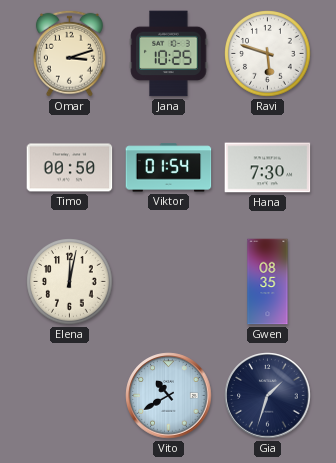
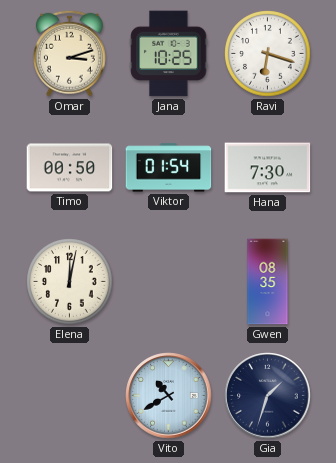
Ravi: 5:48 -> 6:18 (268, 54)
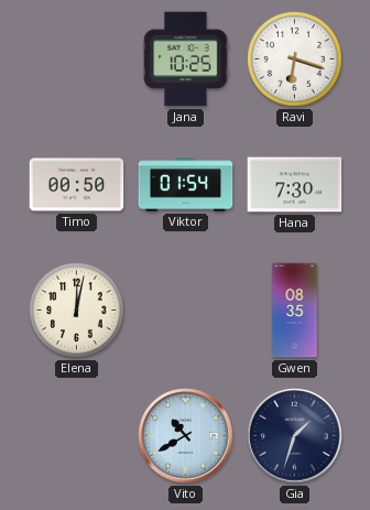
Omar: 3:12 -> none (69, 53)
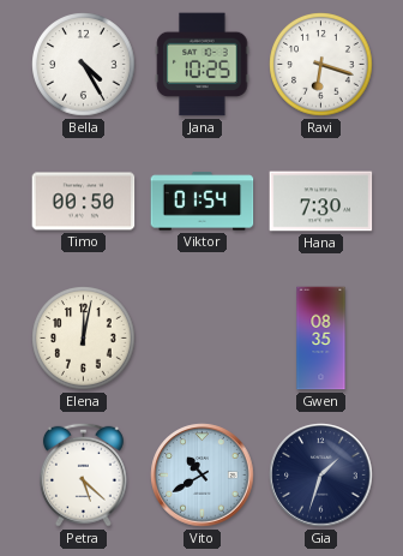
Bella: none -> 4:25 (84, 65)
Petra: none -> 5:22 (83, 474)
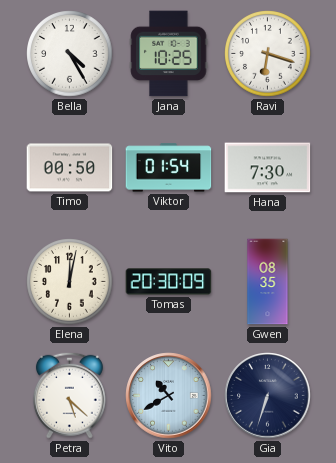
Tomas: none -> 20:30 (169, 282)
Gia: 1:33 -> 6:33 (268, 396)
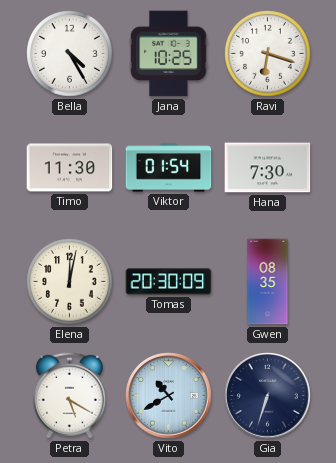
Timo: 00:50 -> 11:30 (70, 168)
Petra: 5:22 -> 5:20 (69, 395)
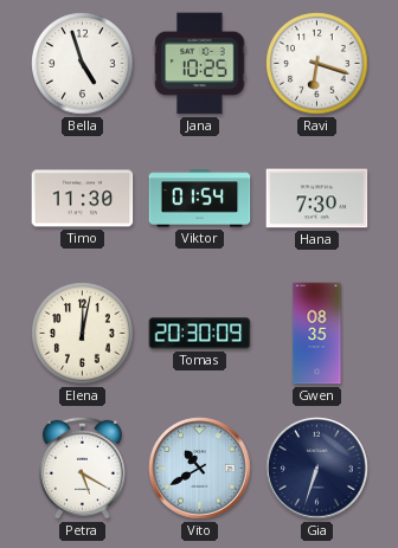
Bella: 4:25 -> 4:57 (83, 64)
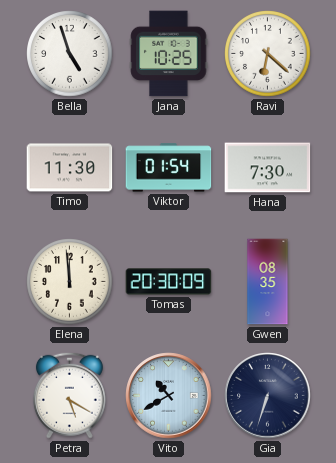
Ravi: 6:18 -> 6:22 (268, 54)
Elena: 12:02 -> 11:59 (70, 282)
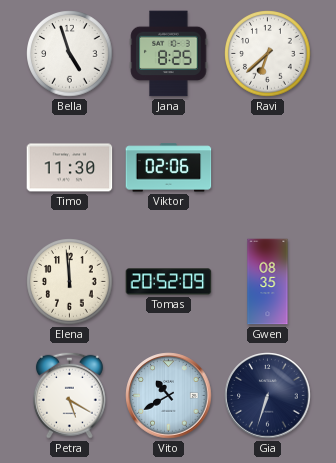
Jana: 10:25 -> 8:25 (169, 54)
Ravi: 6:22 -> 6:38 (268, 54)
Viktor: 01:54 -> 02:06 (169, 168)
Hana: 7:30 -> none (268, 168)
Tomas: 20:30 -> 20:52 (169, 282)
